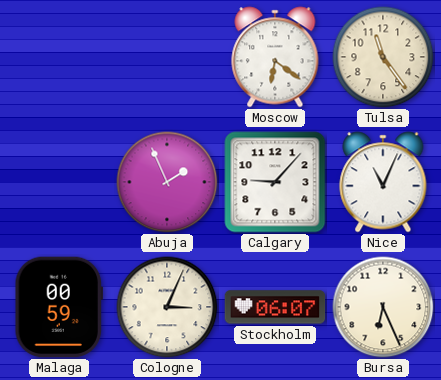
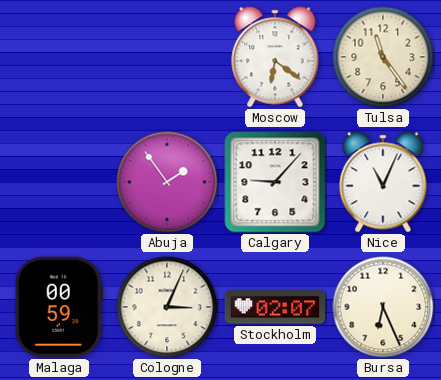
Abuja: 1:56 -> 1:54 (167, 182)
Stockholm: 06:07 -> 02:07 (275, 307)
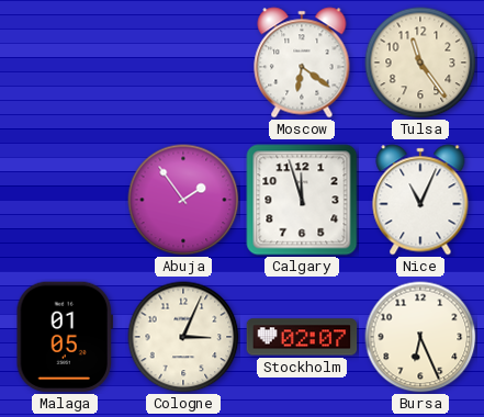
Calgary: 9:07 -> 11:57 (302, 200)
Malaga: 00:59 -> 01:05 (64, 337)
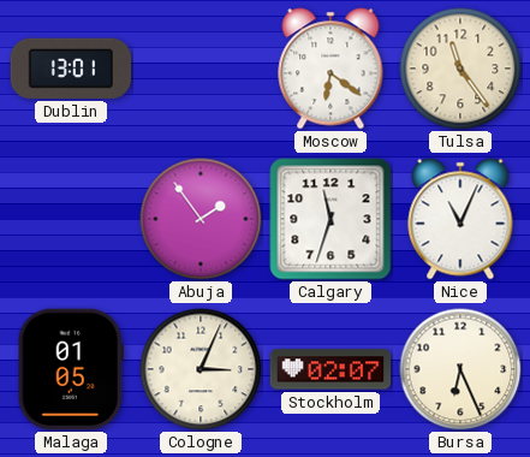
Dublin: none -> 13:01 (71, 69)
Calgary: 11:57 -> 11:33 (330, 219)
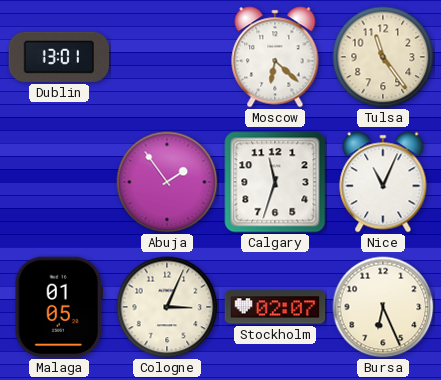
Moscow: 6:21 -> 6:22 (275, 57)
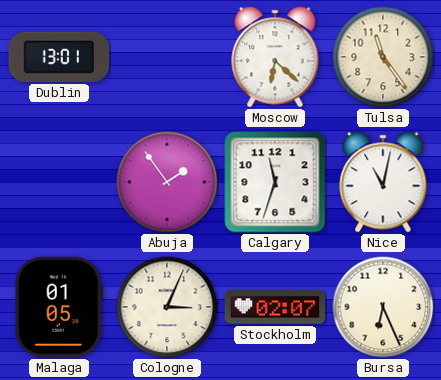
Nice: 11:04 -> 11:02 (383, 182)
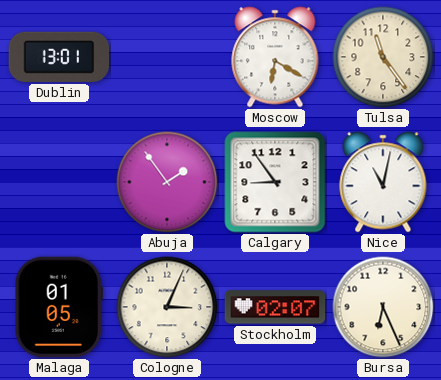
Moscow: 6:22 -> 6:20 (275, 57)
Calgary: 11:33 -> 8:54 (275, 182)
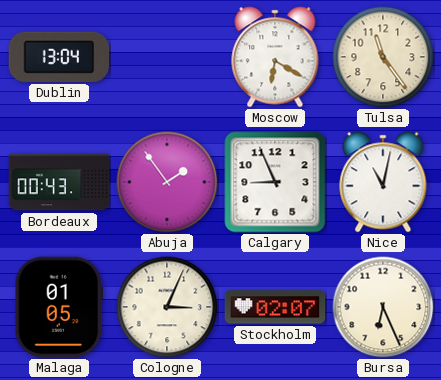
Dublin: 13:01 -> 13:04 (59, 57)
Bordeaux: none -> 00:43 (59, 182)
Calgary: 8:54 -> 8:56 (275, 182)
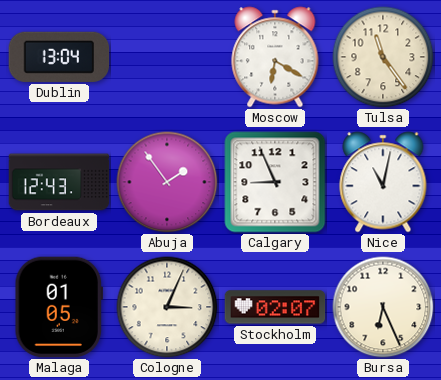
Bordeaux: 00:43 -> 12:43 (59, 182)
